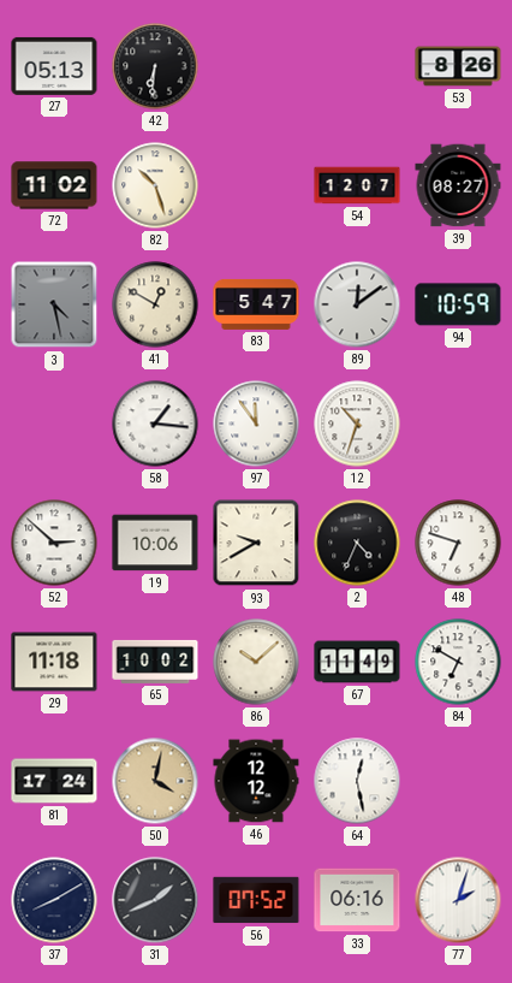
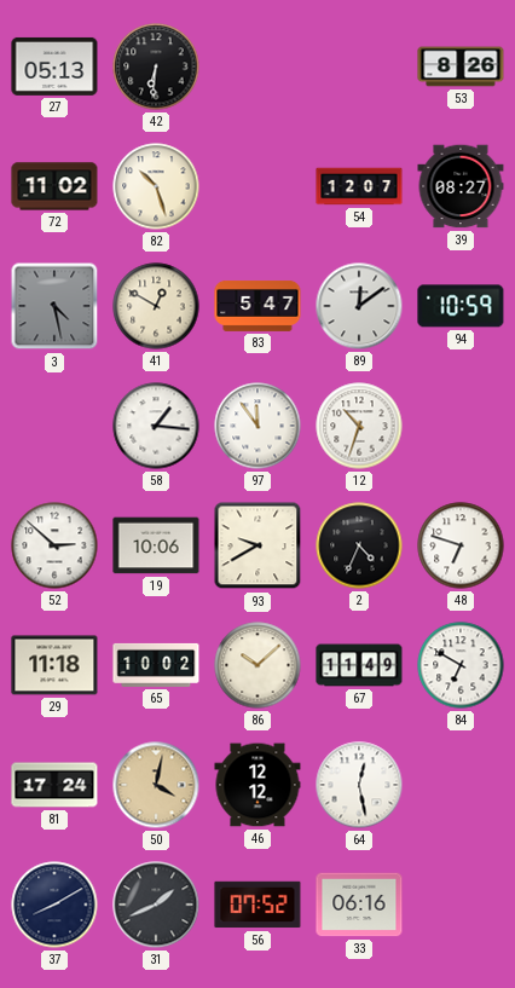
77: 2:03 -> none (458, 900)
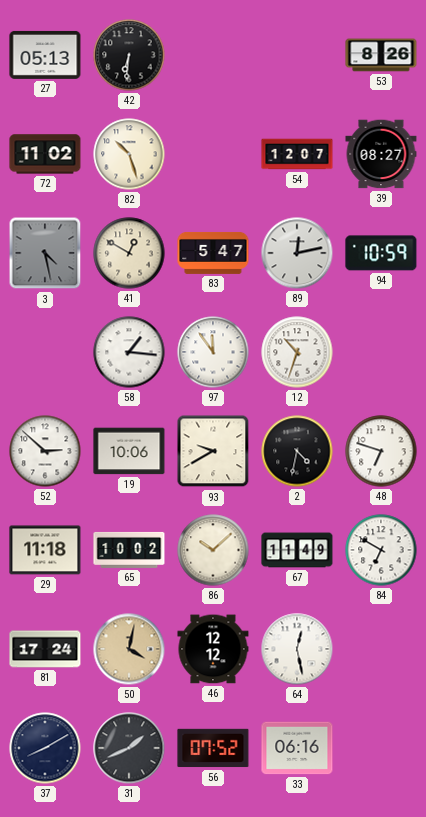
89: 12:09 -> 12:13 (297, 253)
2: 4:34 -> 4:32 (297, 451)
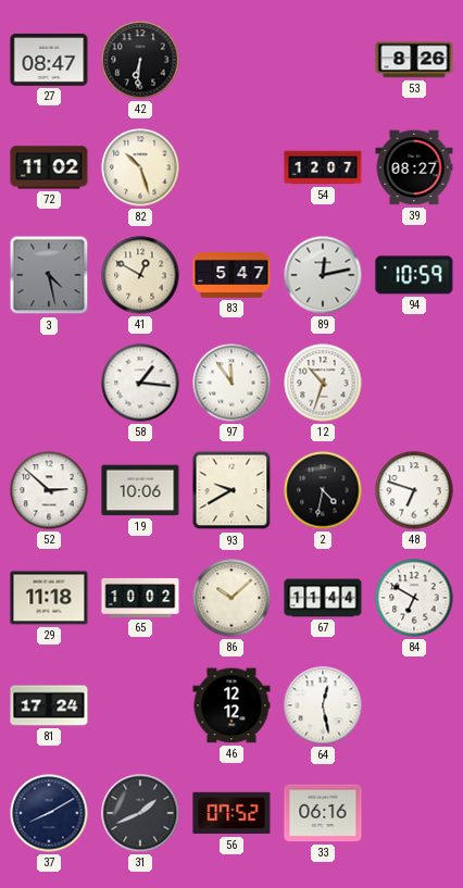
27: 05:13 -> 08:47 (49, 60)
67: 11:49 -> 11:44 (323, 598)
50: 4:02 -> none (129, 649)
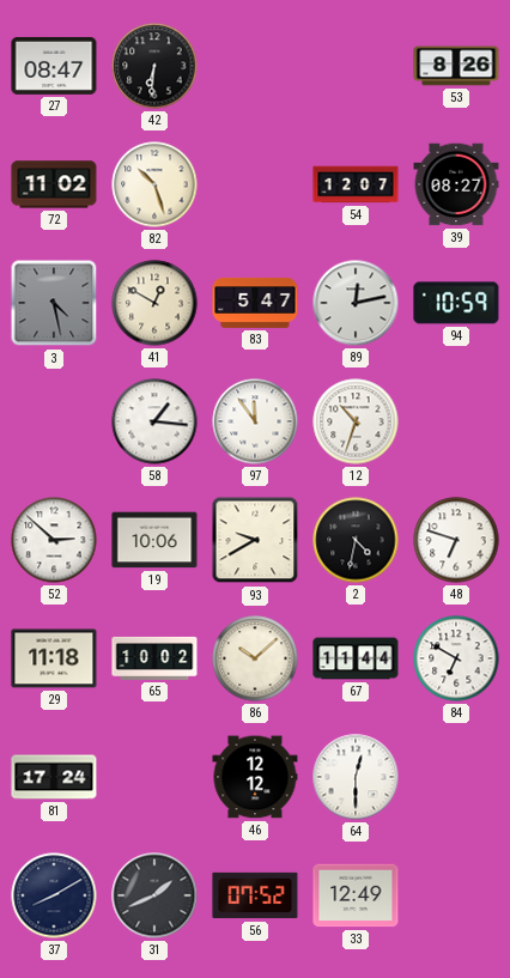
64: 12:28 -> 12:30 (356, 777)
33: 06:16 -> 12:49 (356, 895)
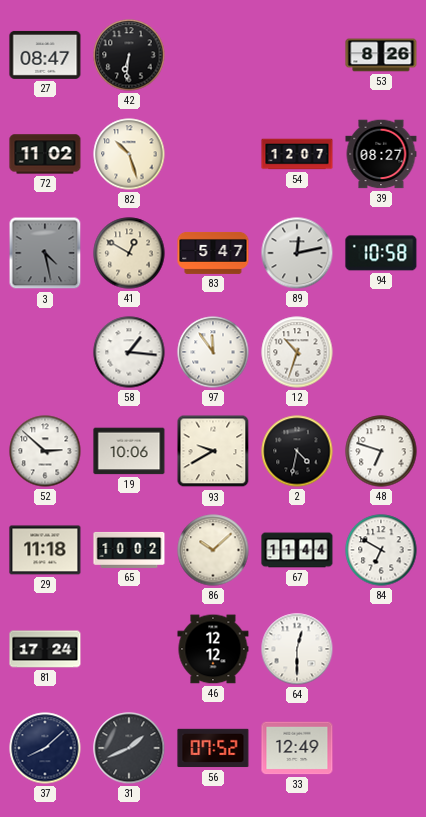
94: 10:59 -> 10:58 (381, 253)
37: 8:10 -> 8:08 (45, 748)
